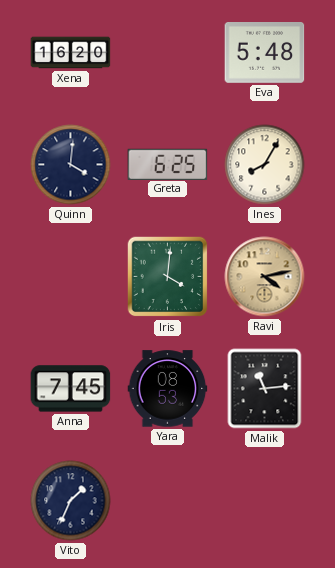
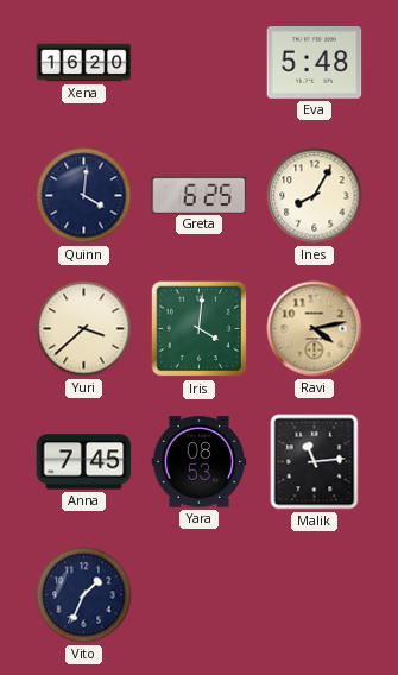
Yuri: none -> 3:38 (84, 329)
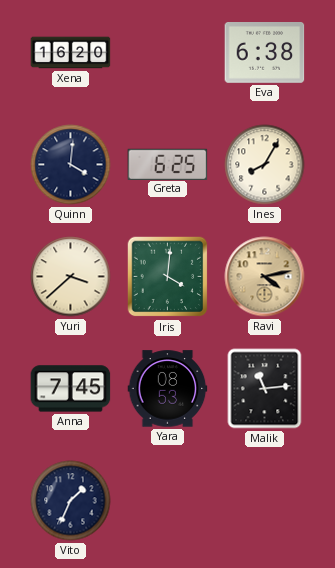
Eva: 5:48 -> 6:38 (265, 53)
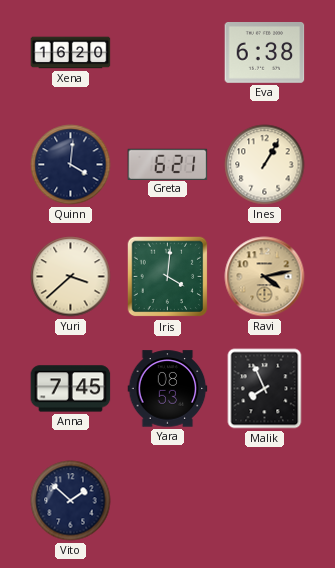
Greta: 6:25 -> 6:21 (168, 164)
Ines: 8:05 -> 1:05 (265, 165)
Malik: 11:14 -> 7:56 (265, 389)
Vito: 1:34 -> 1:52 (71, 501)
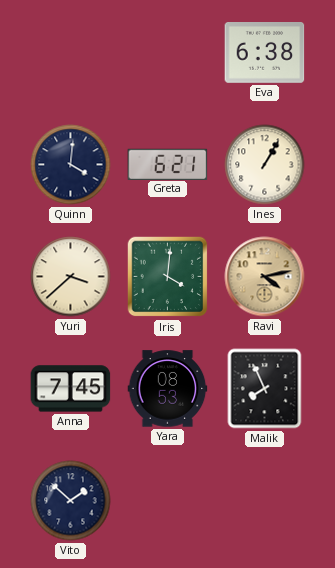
Xena: 16:20 -> none (71, 53)
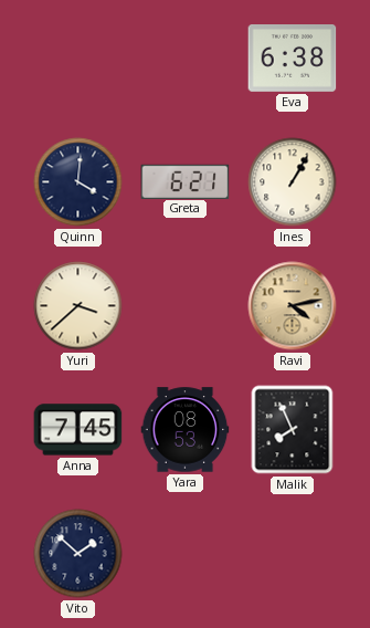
Iris: 4:01 -> none (168, 277)
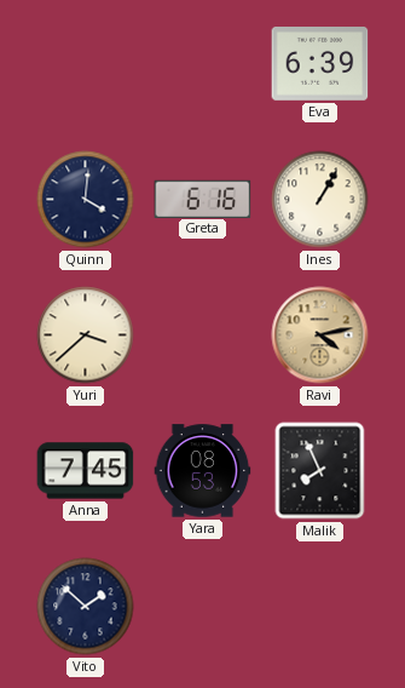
Eva: 6:38 -> 6:39 (320, 64)
Greta: 6:21 -> 6:16 (203, 199)
